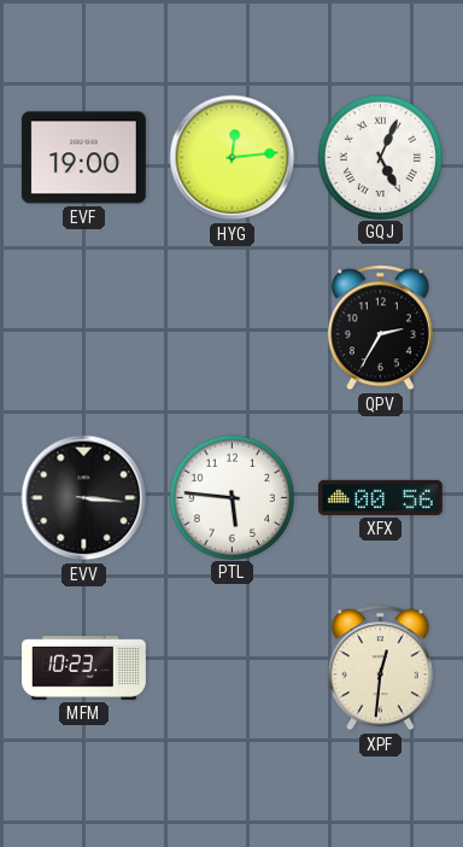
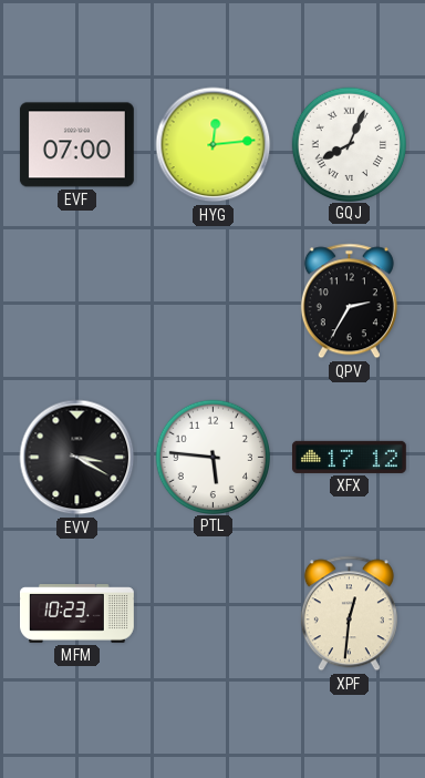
EVF: 19:00 -> 07:00 (76, 145)
GQJ: 5:04 -> 8:04 (349, 144)
EVV: 3:16 -> 3:20 (77, 458)
XFX: 00:56 -> 17:12 (349, 457)
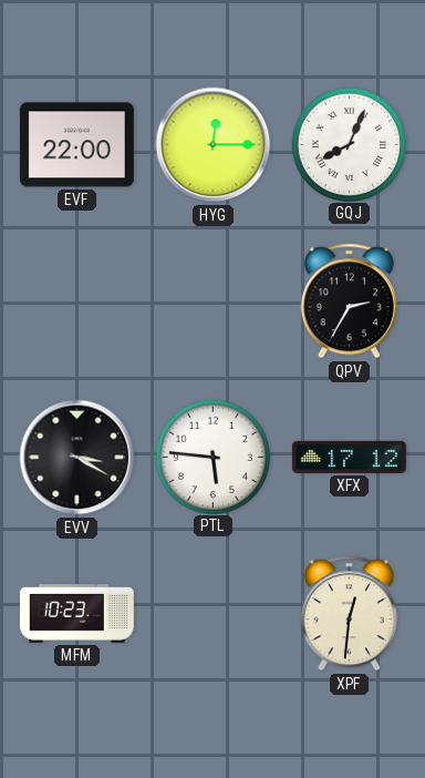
EVF: 07:00 -> 22:00 (76, 145)
HYG: 12:14 -> 12:15 (214, 145)
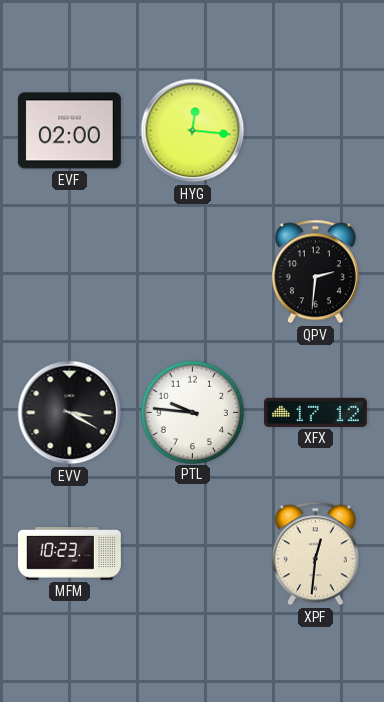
EVF: 22:00 -> 02:00 (69, 131)
HYG: 12:15 -> 12:16 (193, 131)
GQJ: 8:04 -> none (349, 144)
QPV: 2:35 -> 2:31 (315, 272)
PTL: 5:46 -> 9:46 (192, 412)
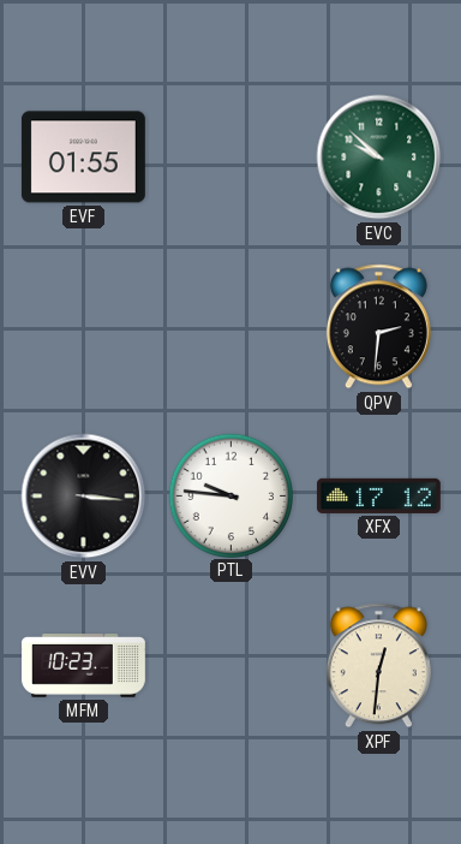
EVF: 02:00 -> 01:55 (83, 157)
HYG: 12:16 -> none (193, 131)
EVC: none -> 9:52 (379, 157)
EVV: 3:20 -> 3:16 (84, 497)
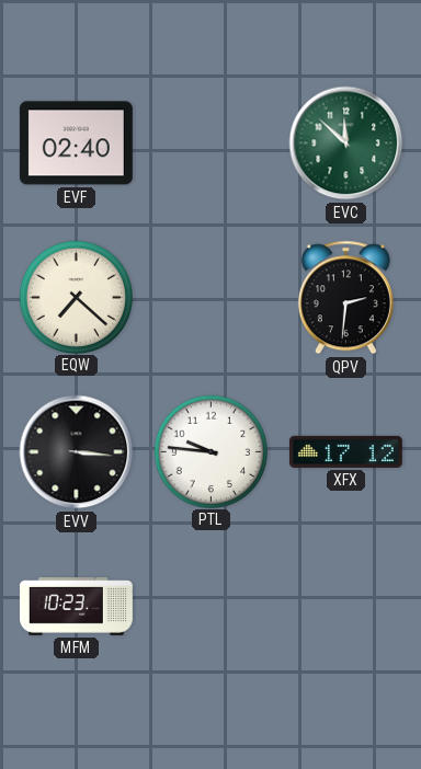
EVF: 01:55 -> 02:40 (76, 144)
EVC: 9:52 -> 11:52 (346, 144)
EQW: none -> 7:22 (76, 297)
XPF: 12:31 -> none (378, 666)
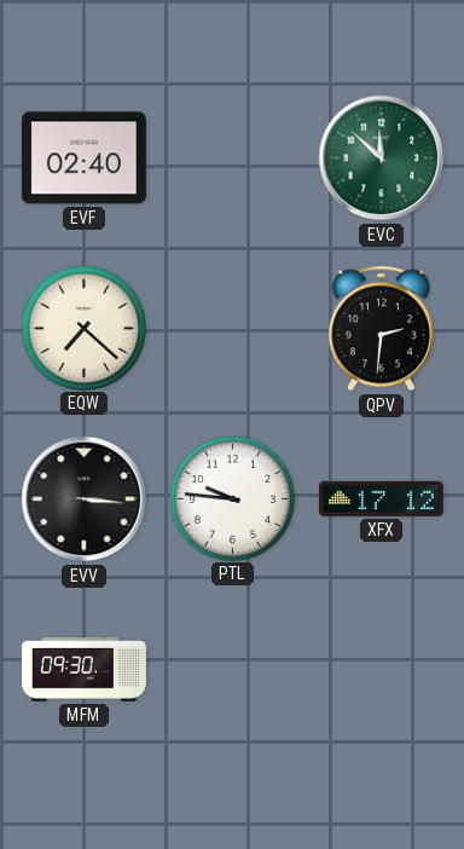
MFM: 10:23 -> 09:30 (85, 670)
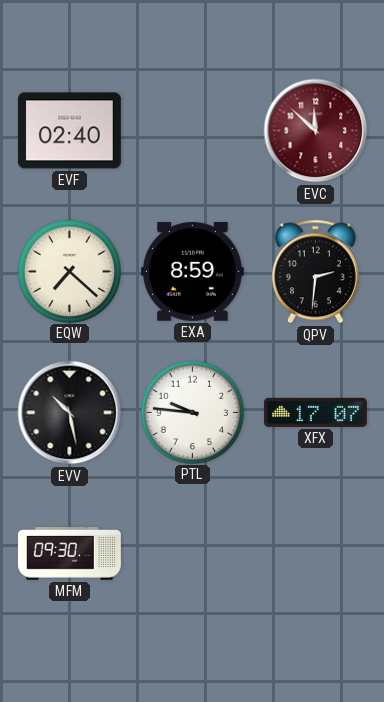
EVC dial: green -> burgundy (316, 131)
EXA: none -> 8:59 (192, 272)
EVV: 3:16 -> 10:28 (70, 413)
XFX: 17:12 -> 17:07 (315, 412)
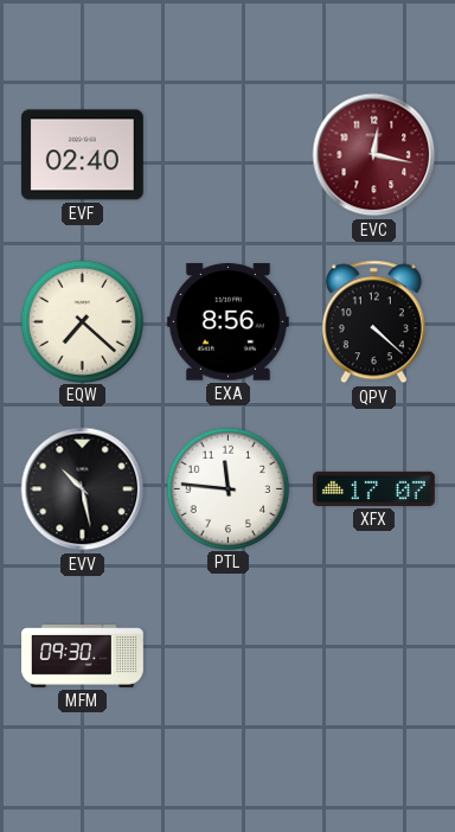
EVC: 11:52 -> 12:17 (374, 155)
EXA: 8:59 -> 8:56 (227, 322)
QPV: 2:31 -> 4:22 (373, 322)
PTL: 9:46 -> 11:46 (227, 488)
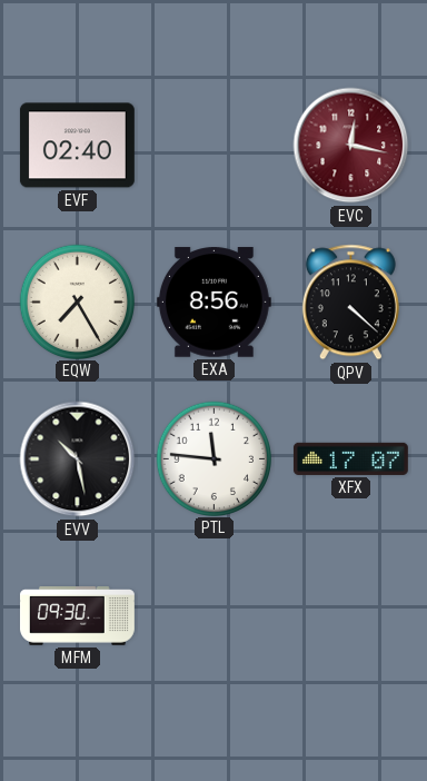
EQW: 7:22 -> 7:25 (77, 301)
